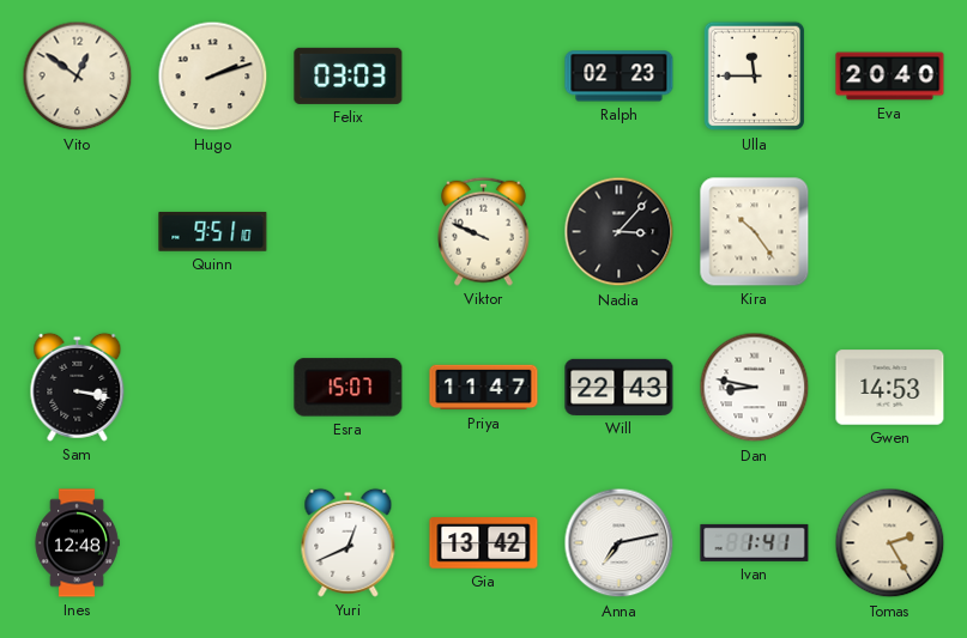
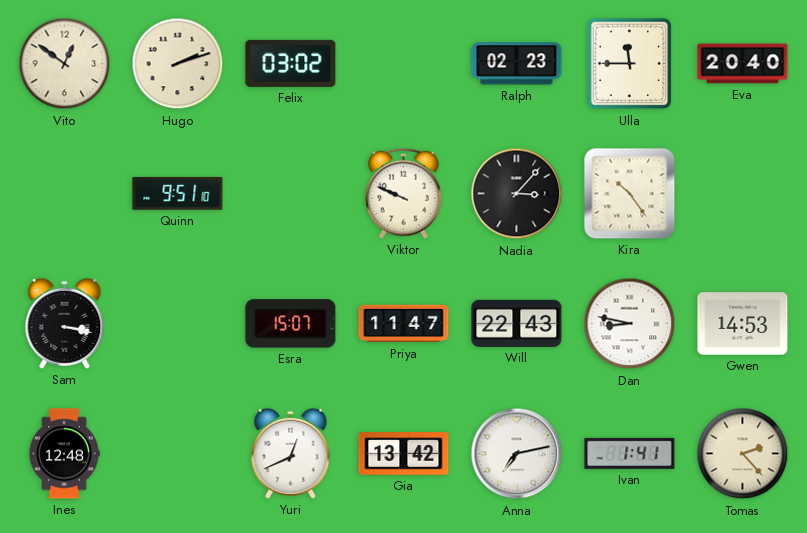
Felix: 03:03 -> 03:02 (291, 63)
Tomas: 2:25 -> 2:23 (743, 454)
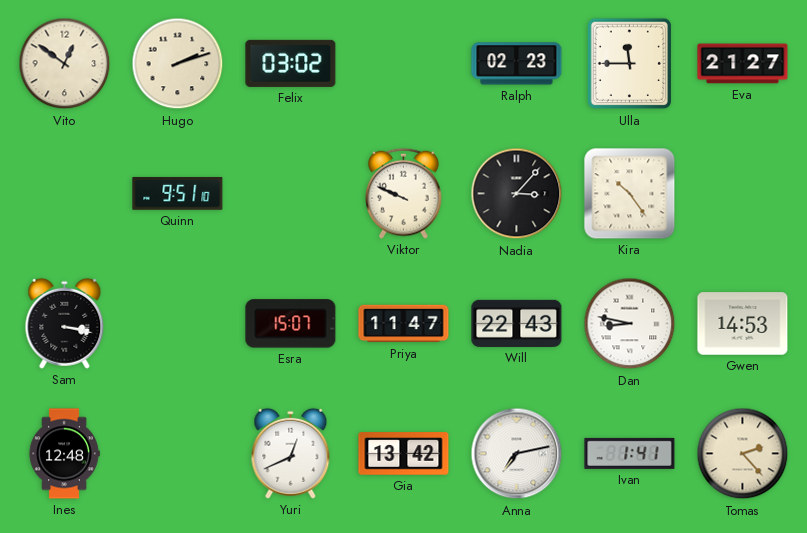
Eva: 20:40 -> 21:27 (743, 64)
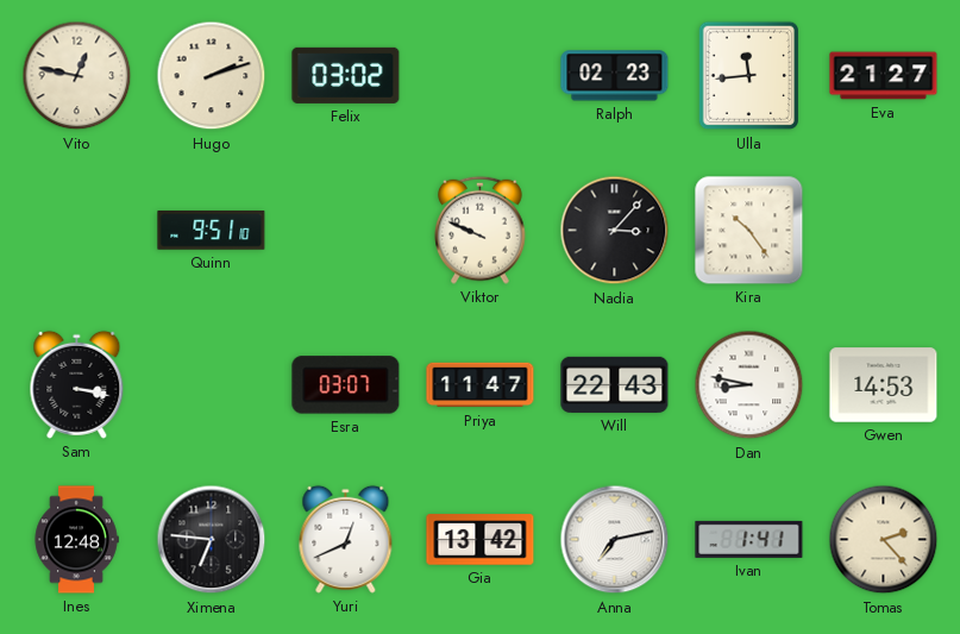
Vito: 12:51 -> 12:47 (77, 76)
Ulla: 11:45 -> 11:44 (749, 76)
Esra: 15:07 -> 03:07 (346, 385)
Ximena: none -> 6:46 (212, 540)
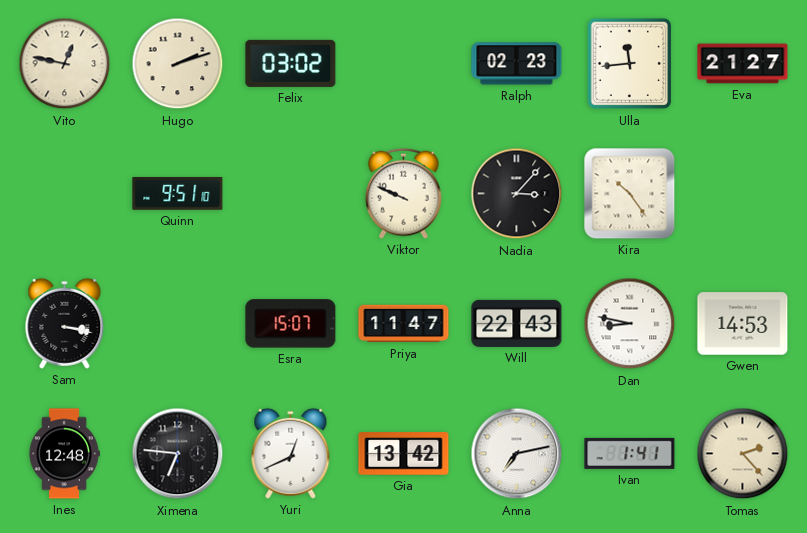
Esra: 03:07 -> 15:07 (291, 324)
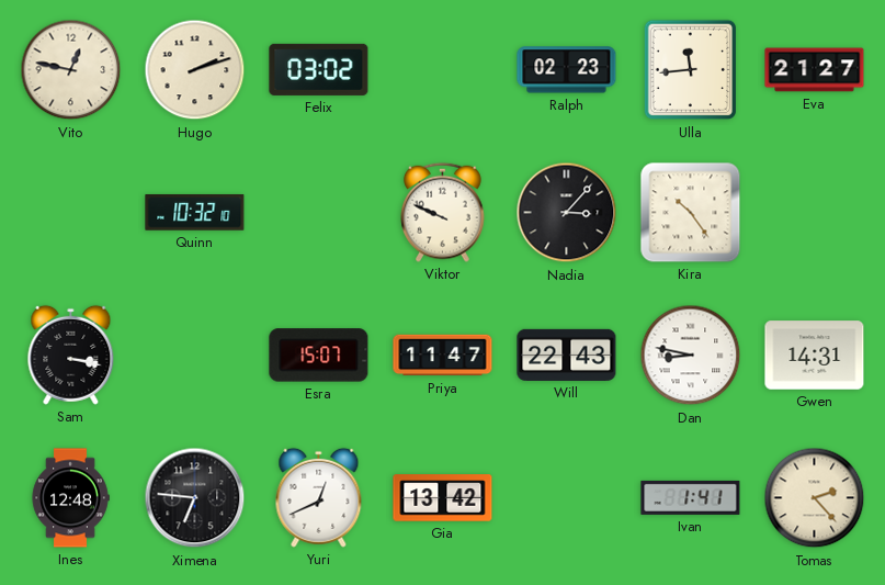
Quinn: 9:51 -> 10:32 (195, 213)
Gwen: 14:53 -> 14:31 (815, 356)
Anna: 7:13 -> none (517, 454)
